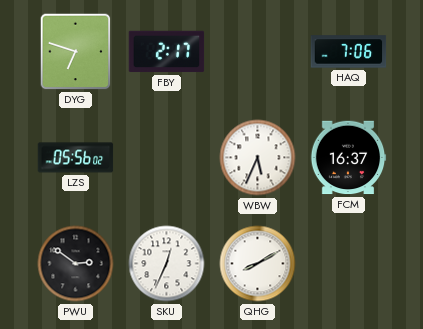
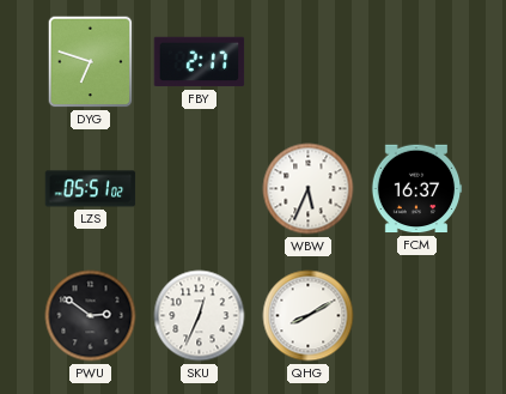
HAQ: 7:06 -> none (349, 52)
LZS: 05:56 -> 05:51 (91, 189)
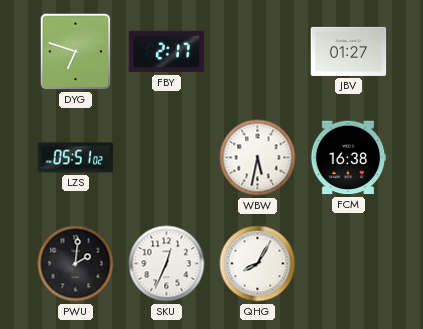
JBV: none -> 01:27 (349, 51)
WBW: 5:34 -> 5:32 (258, 158)
FCM: 16:37 -> 16:38 (348, 158)
PWU: 2:51 -> 2:01 (76, 264)
QHG: 8:10 -> 8:05 (258, 264)
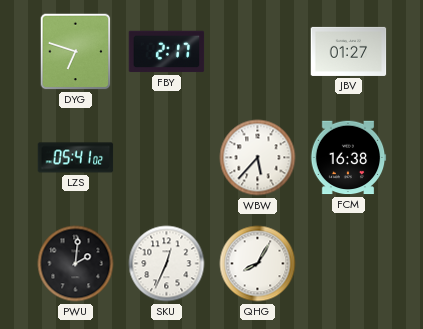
LZS: 05:51 -> 05:41 (76, 158)
WBW: 5:32 -> 5:37 (258, 158)
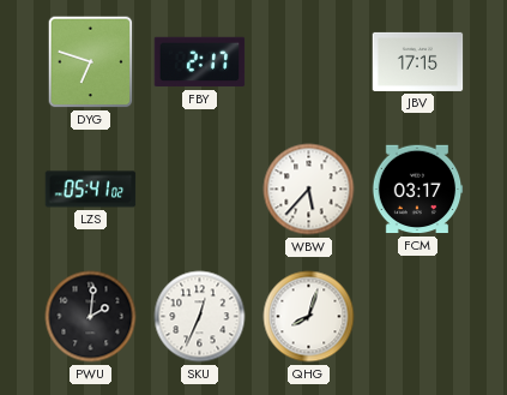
JBV: 01:27 -> 17:15 (418, 61)
FCM: 16:38 -> 03:17 (417, 190)
QHG: 8:05 -> 8:03 (309, 317)
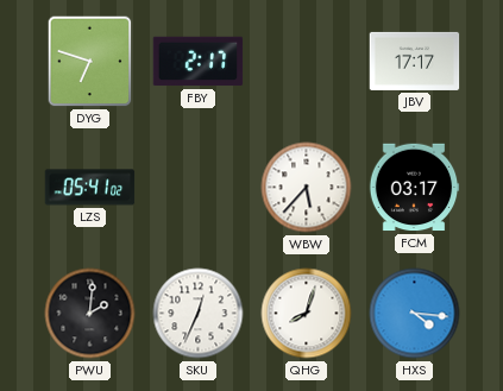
JBV: 17:15 -> 17:17 (415, 61)
HXS: none -> 4:16 (415, 314)
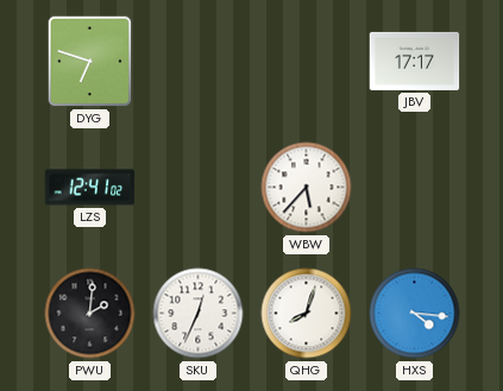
FBY: 2:17 -> none (199, 62)
LZS: 05:41 -> 12:41 (90, 188)
FCM: 03:17 -> none (414, 188)
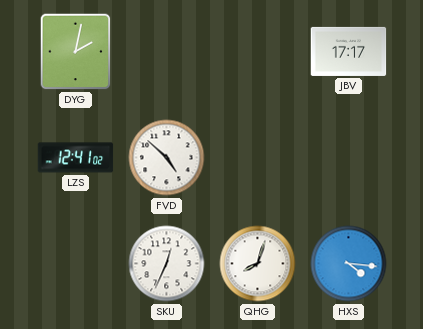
DYG: 6:48 -> 2:02 (76, 52)
FVD: none -> 4:52 (167, 158)
WBW: 5:37 -> none (307, 188)
PWU: 2:01 -> none (90, 314)
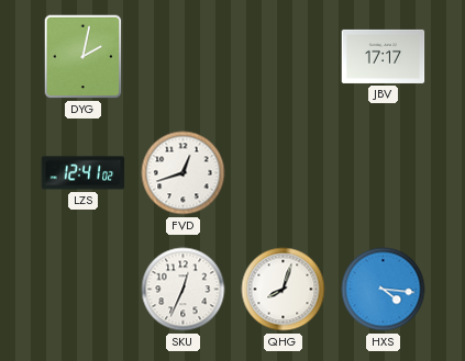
FVD: 4:52 -> 12:42 (184, 173)
